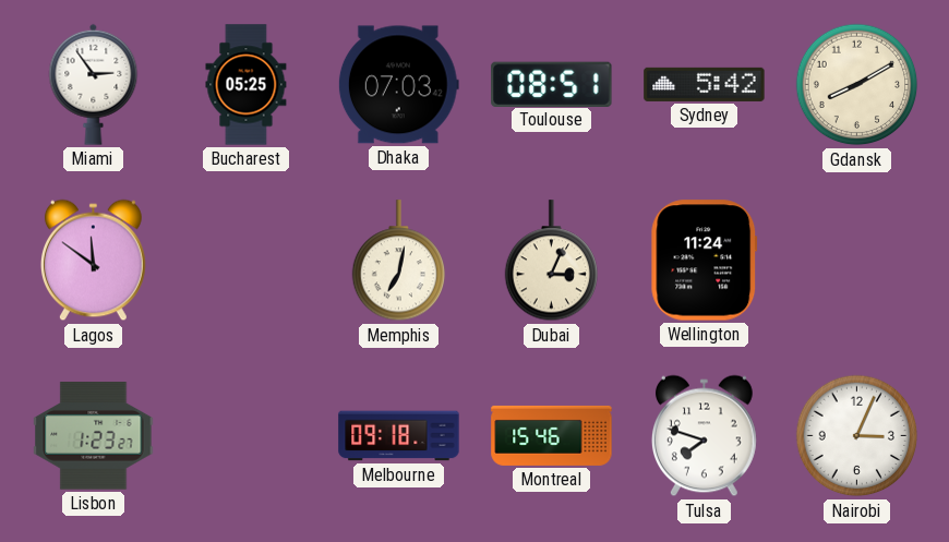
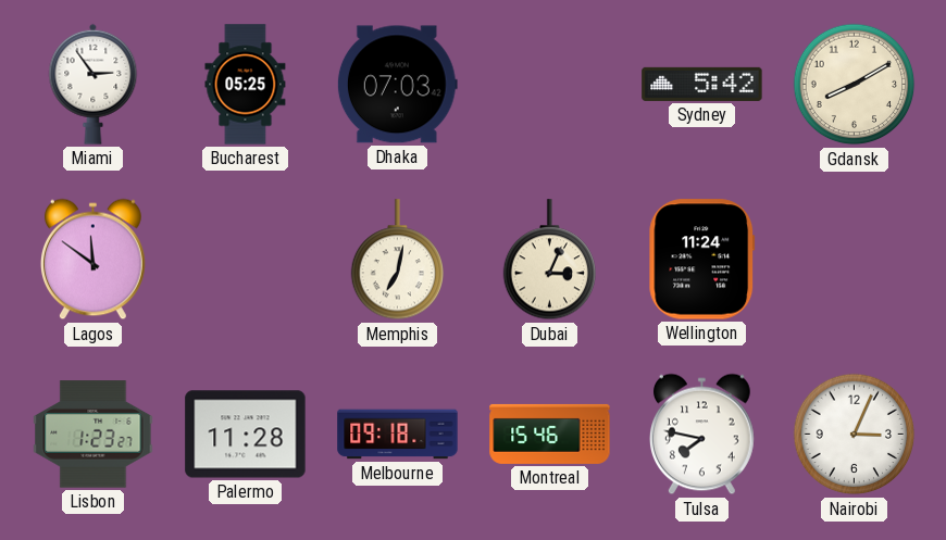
Toulouse: 08:51 -> none (552, 84)
Palermo: none -> 11:28 (246, 435)
Tulsa: 7:48 -> 7:47 (701, 435)
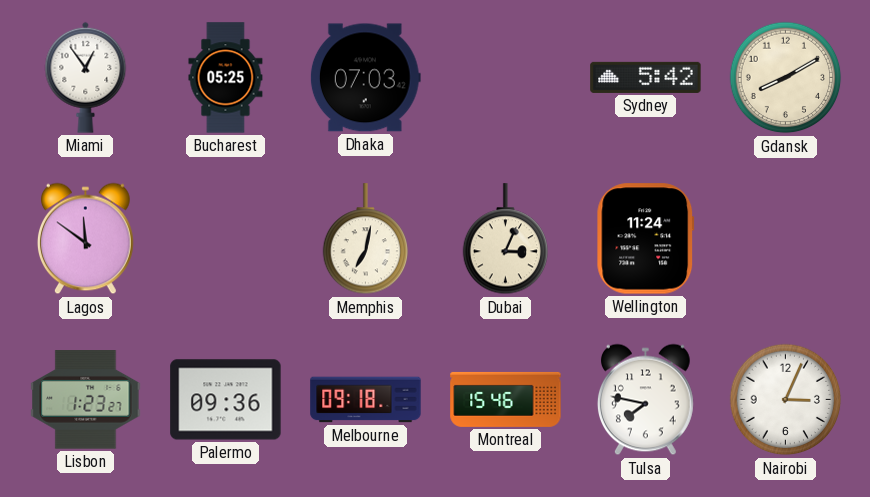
Miami: 2:54 -> 12:54 (86, 77)
Palermo: 11:28 -> 09:36 (226, 400)
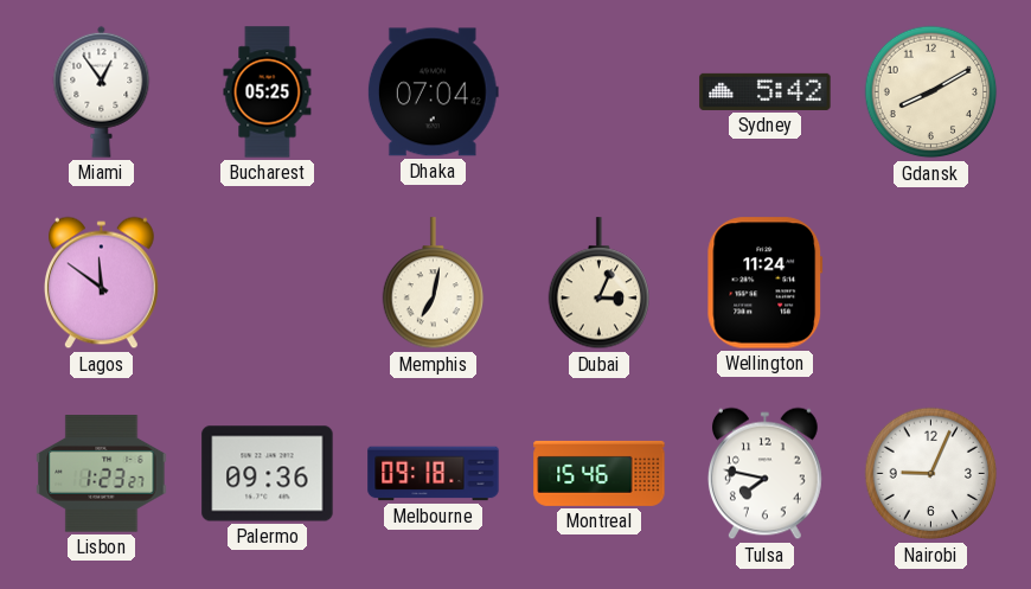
Dhaka: 07:03 -> 07:04 (433, 92)
Nairobi: 3:04 -> 9:04 (931, 474)
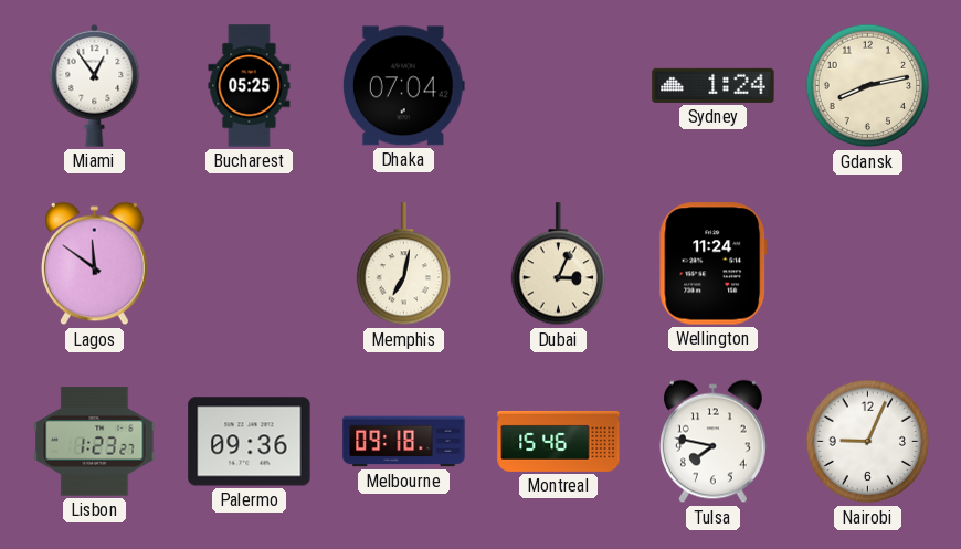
Sydney: 5:42 -> 1:24 (714, 85)
Gdansk: 8:10 -> 8:13 (868, 86)
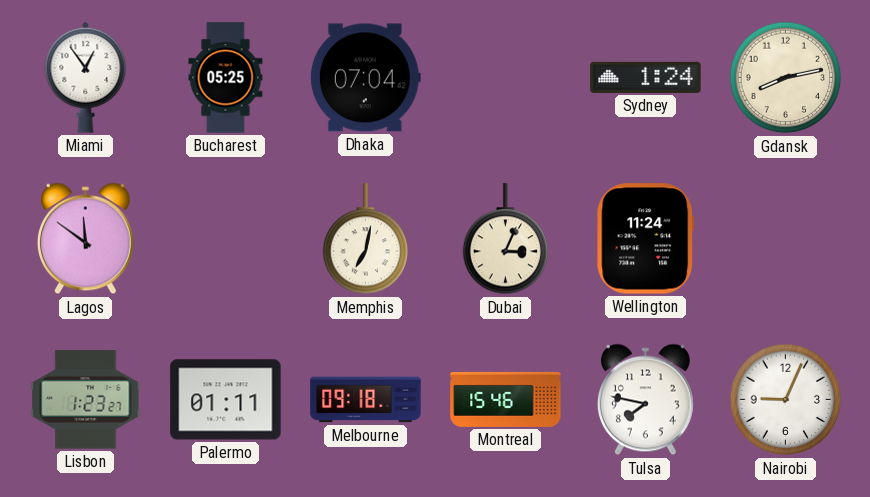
Palermo: 09:36 -> 01:11 (226, 400)
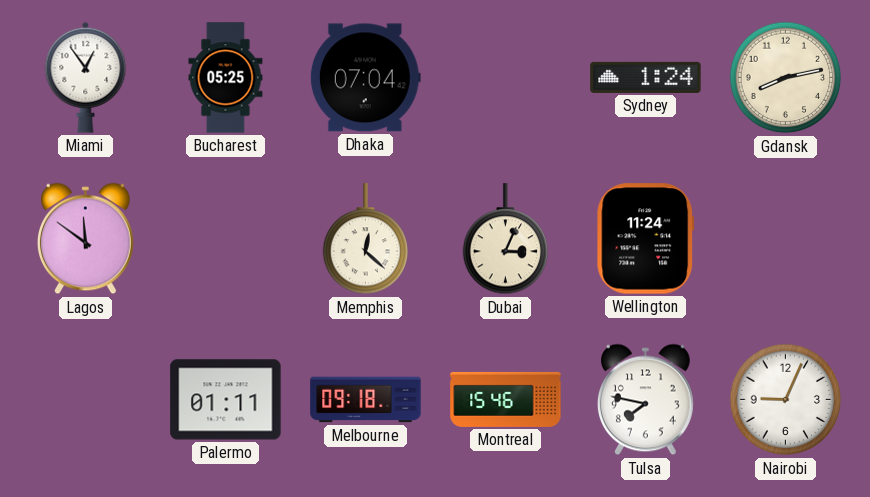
Memphis: 7:02 -> 12:22 (366, 239)
Lisbon: 1:23 -> none (86, 400)
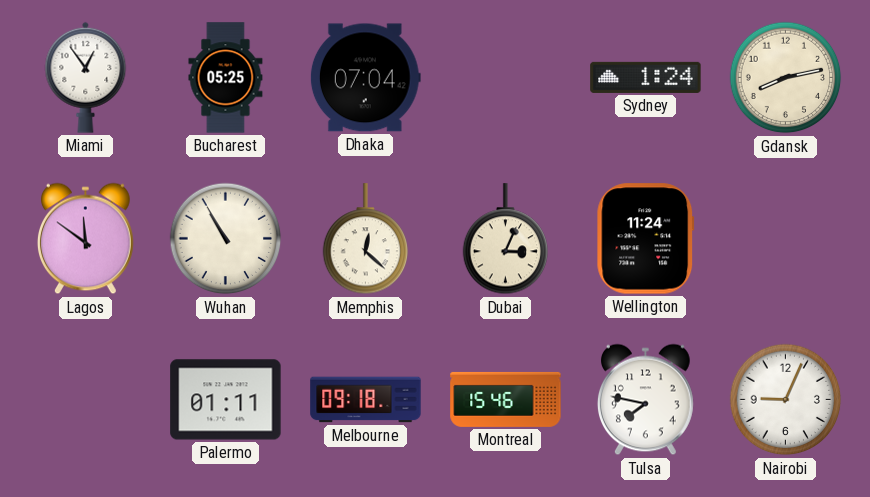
Wuhan: none -> 10:55 (226, 239)
